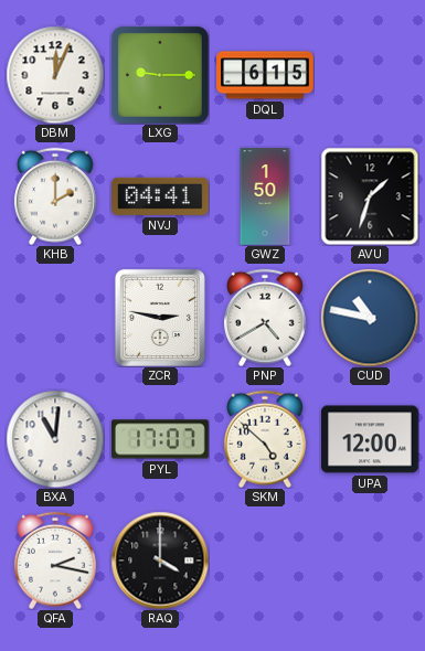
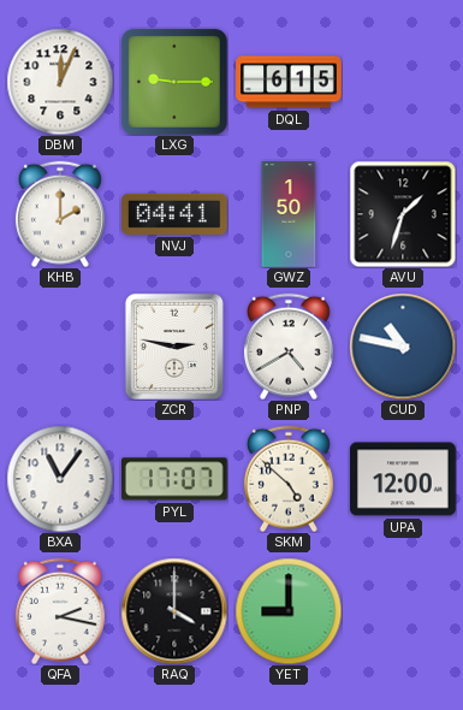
BXA: 11:01 -> 11:06 (60, 479)
YET: none -> 9:00 (289, 611)
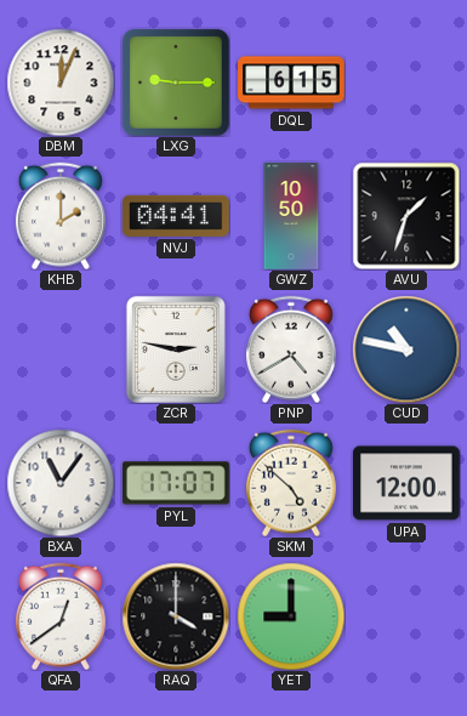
GWZ: 1:50 -> 10:50 (291, 216)
QFA: 2:17 -> 12:39 (61, 616)
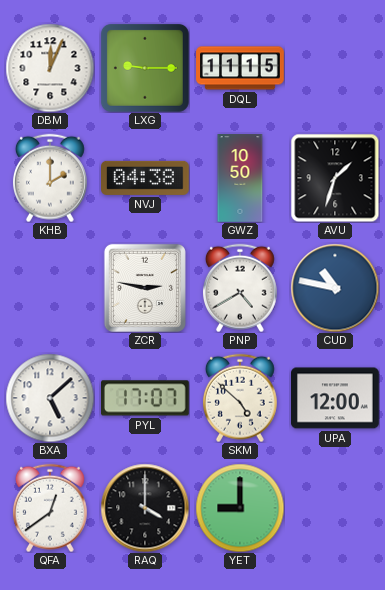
DQL: 6:15 -> 11:15 (240, 68)
NVJ: 04:41 -> 04:38 (146, 178)
BXA: 11:06 -> 5:08 (50, 398)
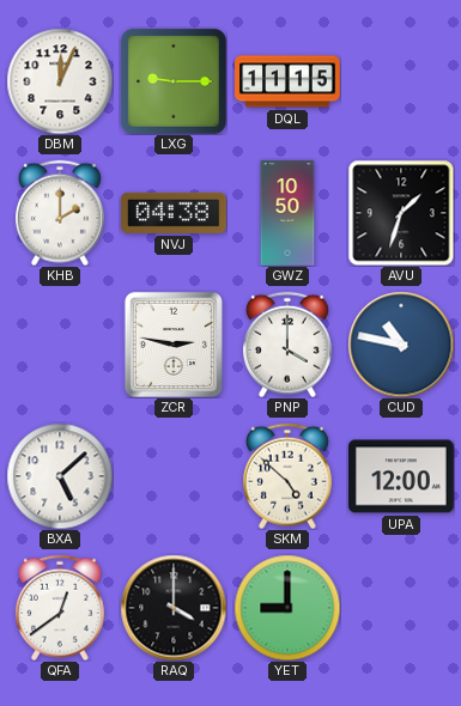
PNP: 4:40 -> 4:00 (287, 345)
PYL: 17:07 -> none (146, 398)
